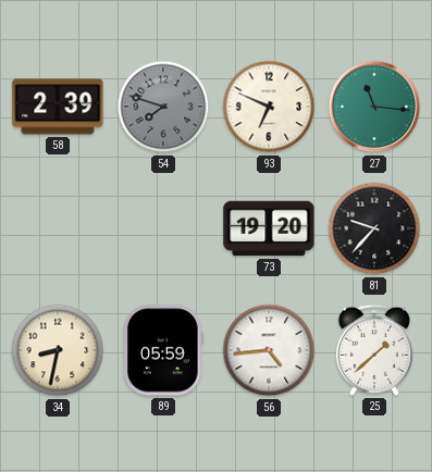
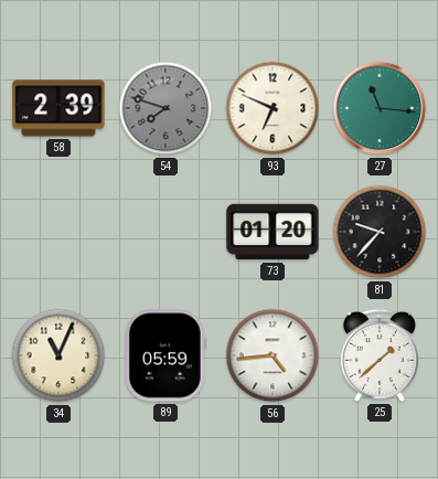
73: 19:20 -> 01:20 (273, 232)
34: 8:32 -> 11:04 (58, 355)
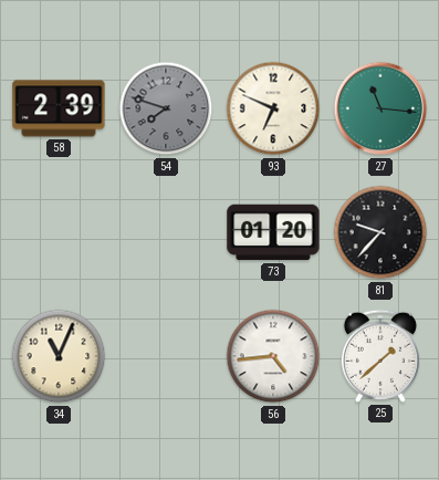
89: 05:59 -> none (165, 355)
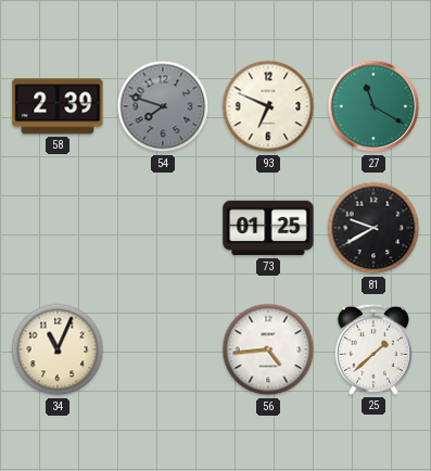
27: 11:16 -> 11:20 (373, 106)
73: 01:20 -> 01:25 (268, 228)
81: 9:37 -> 9:40 (373, 228)
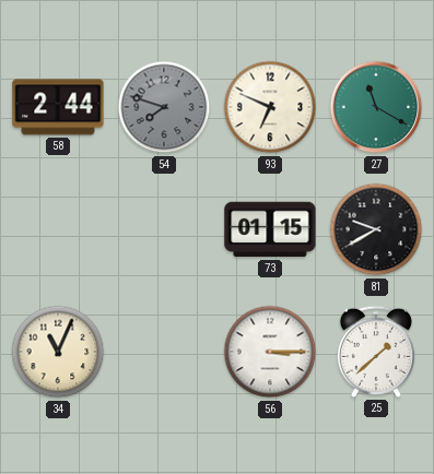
58: 2:39 -> 2:44 (58, 107)
73: 01:25 -> 01:15 (270, 229)
56: 4:44 -> 3:15 (270, 352)
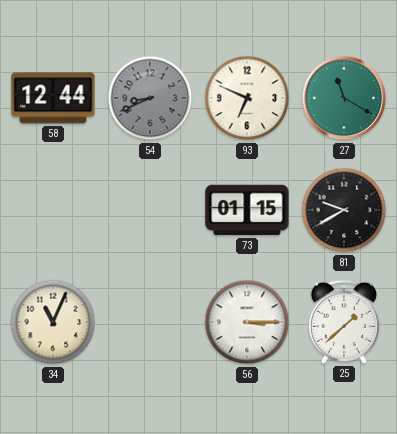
58: 2:44 -> 12:44 (53, 98)
54: 7:48 -> 8:41 (150, 98)
